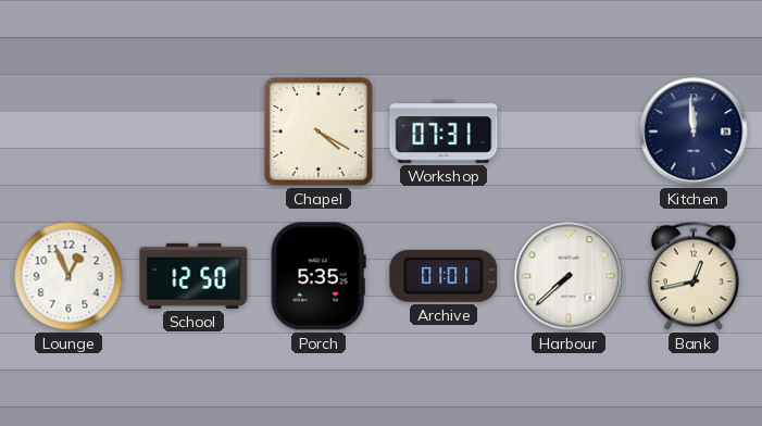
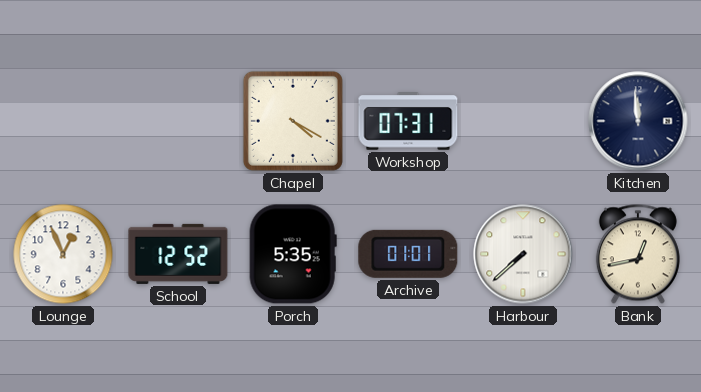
School: 12:50 -> 12:52 (178, 254)
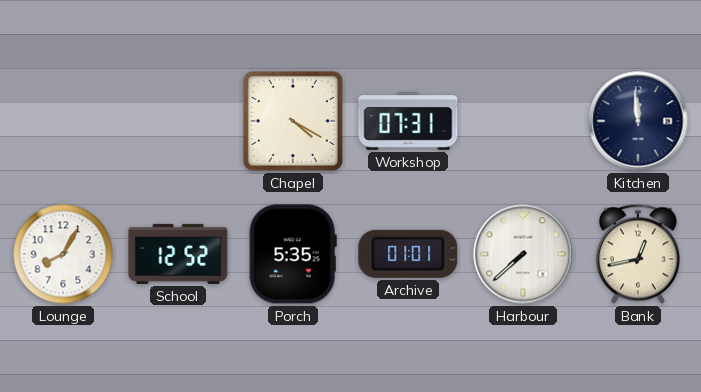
Lounge: 12:56 -> 8:05 (63, 254)
